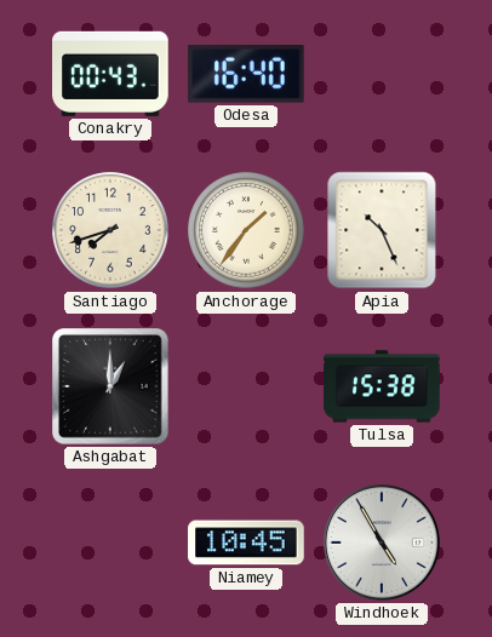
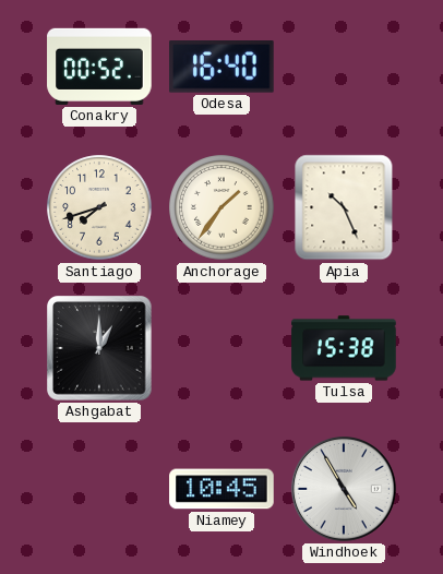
Conakry: 00:43 -> 00:52 (99, 67)
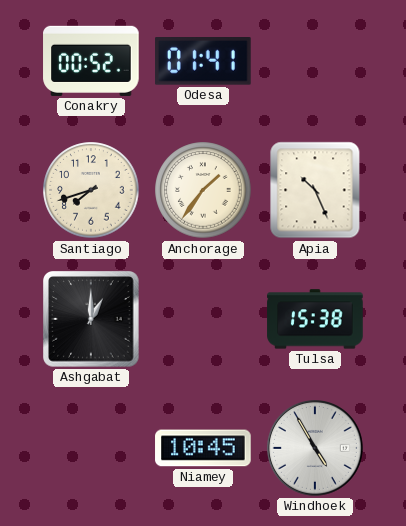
Odesa: 16:40 -> 01:41 (204, 62)
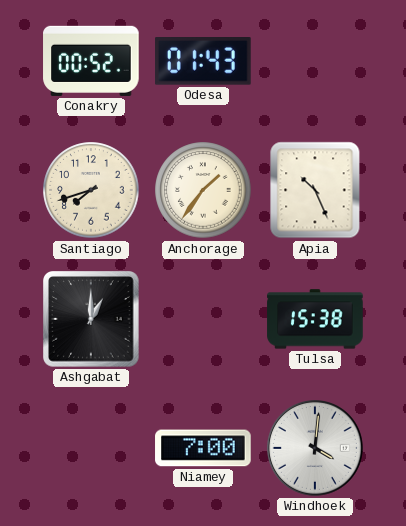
Odesa: 01:41 -> 01:43 (204, 62)
Niamey: 10:45 -> 7:00 (203, 448)
Windhoek: 4:55 -> 4:01 (316, 449)
